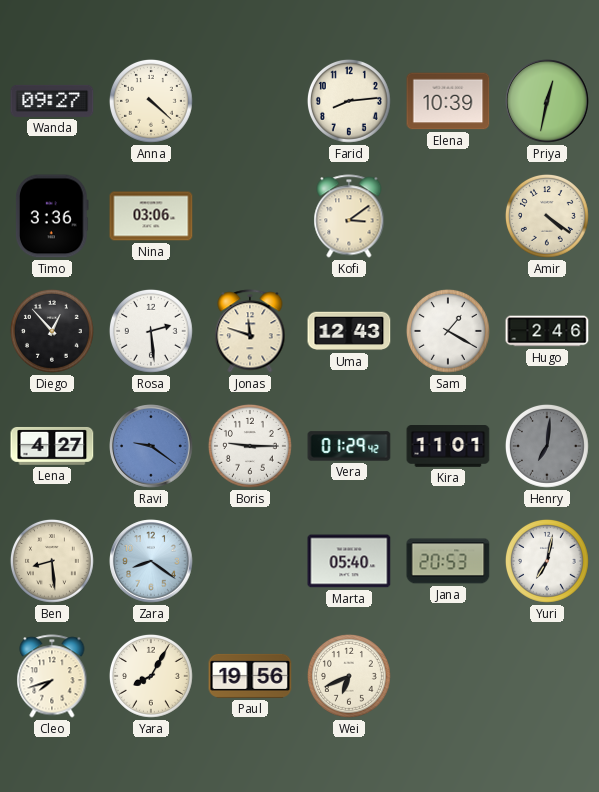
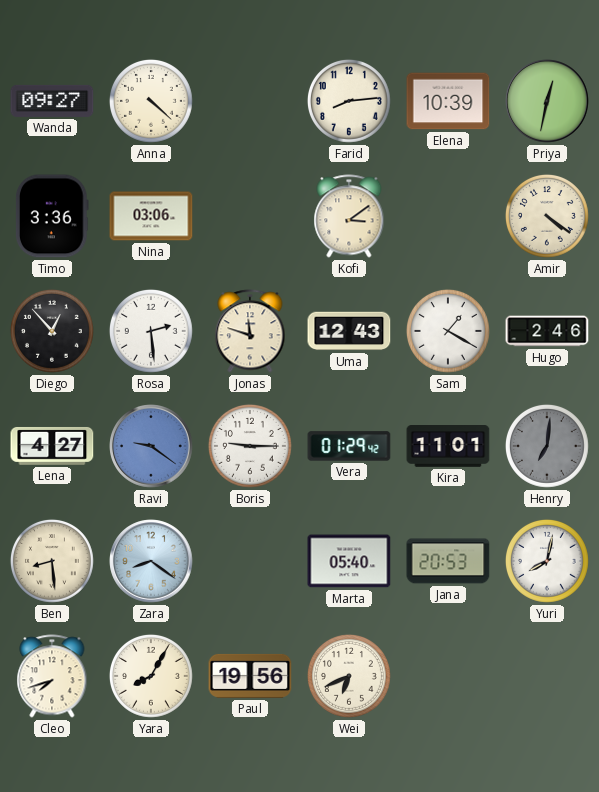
Yuri: 7:02 -> 8:02 (547, 561)
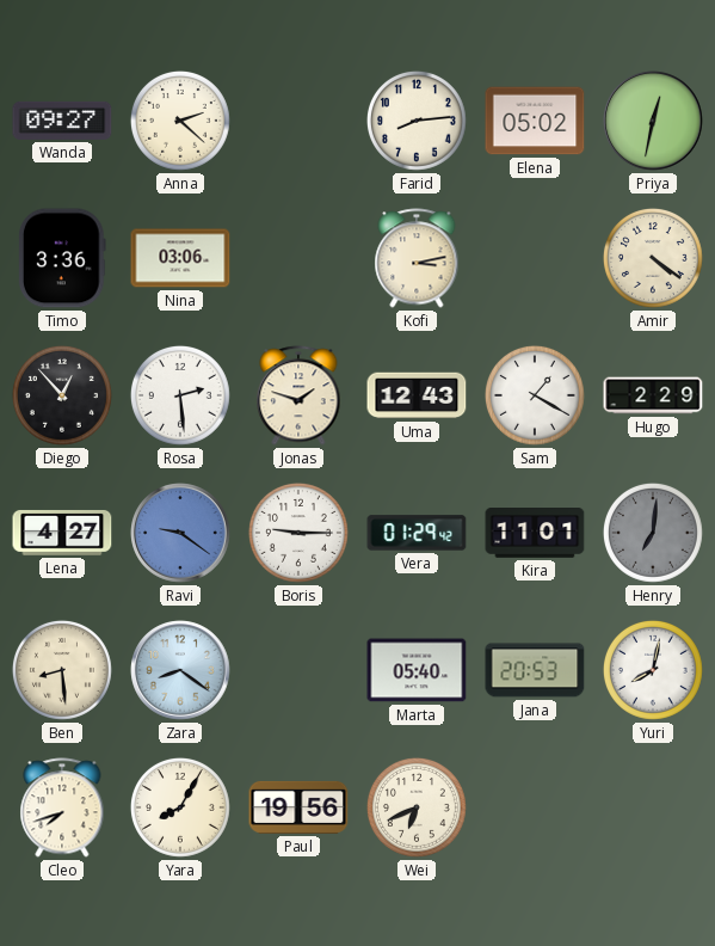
Anna: 4:22 -> 2:22 (180, 121)
Elena: 10:39 -> 05:02 (535, 121)
Kofi: 3:09 -> 3:13 (417, 258)
Jonas: 11:48 -> 1:48 (298, 395)
Hugo: 2:46 -> 2:29 (653, 395)
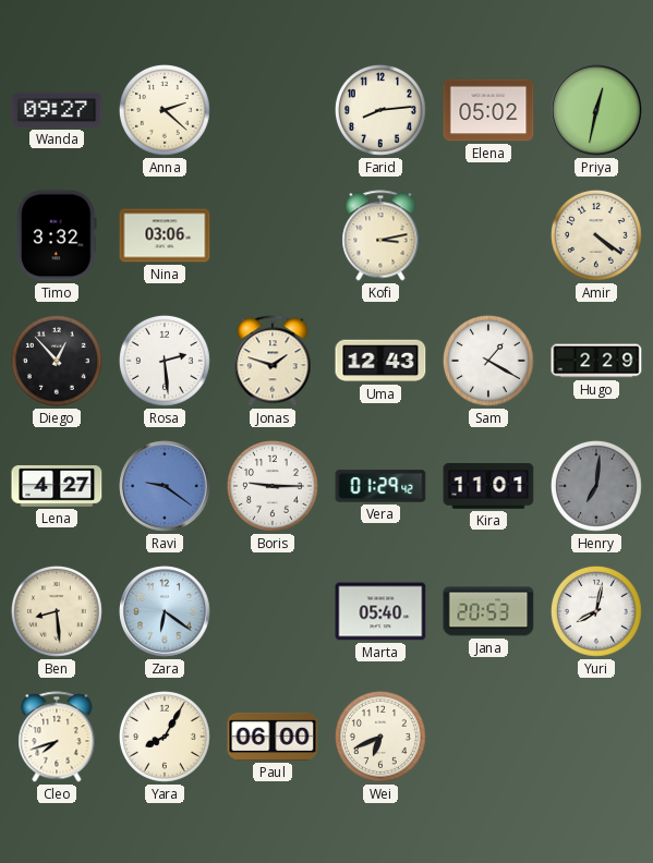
Timo: 3:36 -> 3:32 (57, 235)
Zara: 8:21 -> 6:21 (165, 611)
Paul: 19:56 -> 06:00 (273, 737)
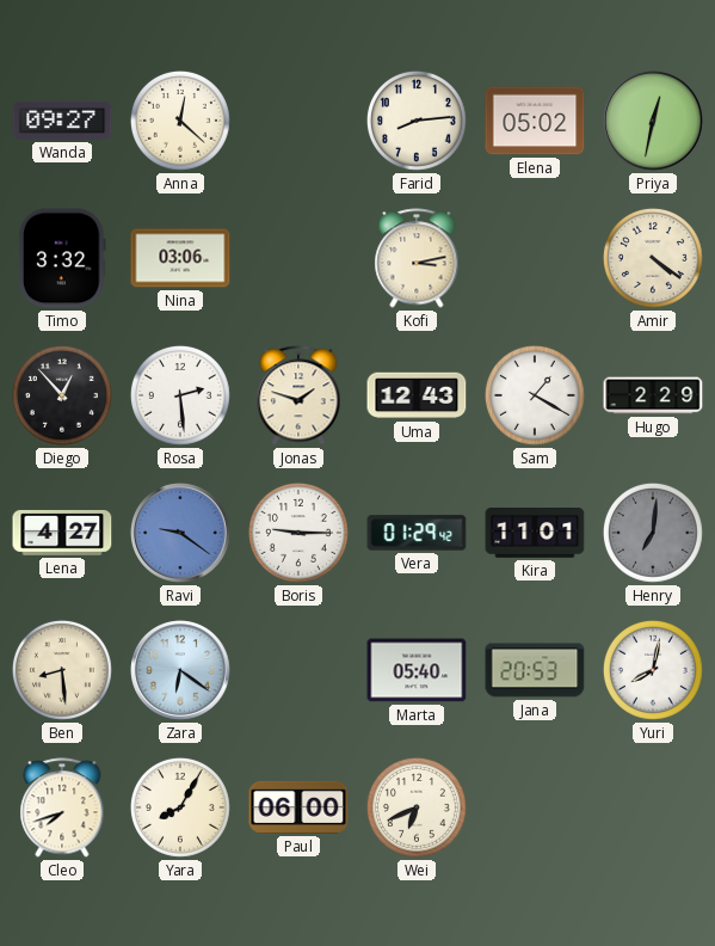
Anna: 2:22 -> 12:22 (180, 121)
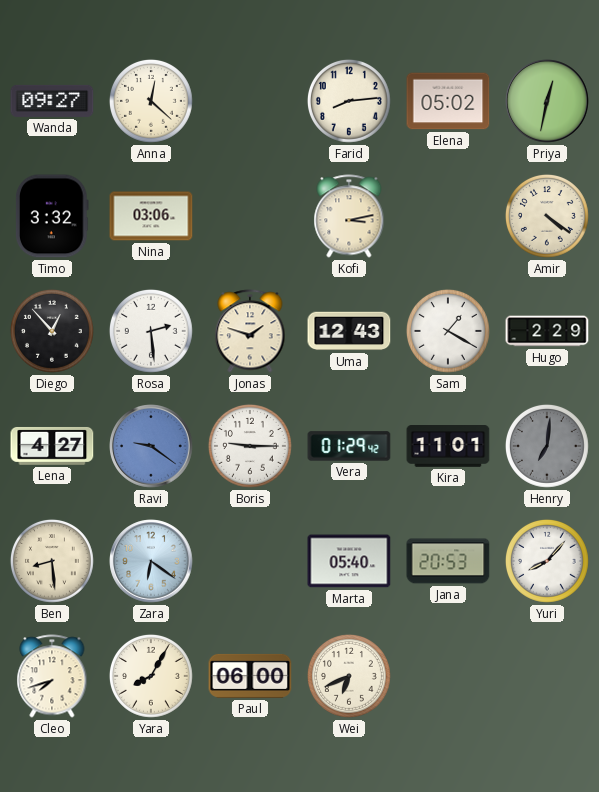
Yuri: 8:02 -> 8:07 (547, 561)
